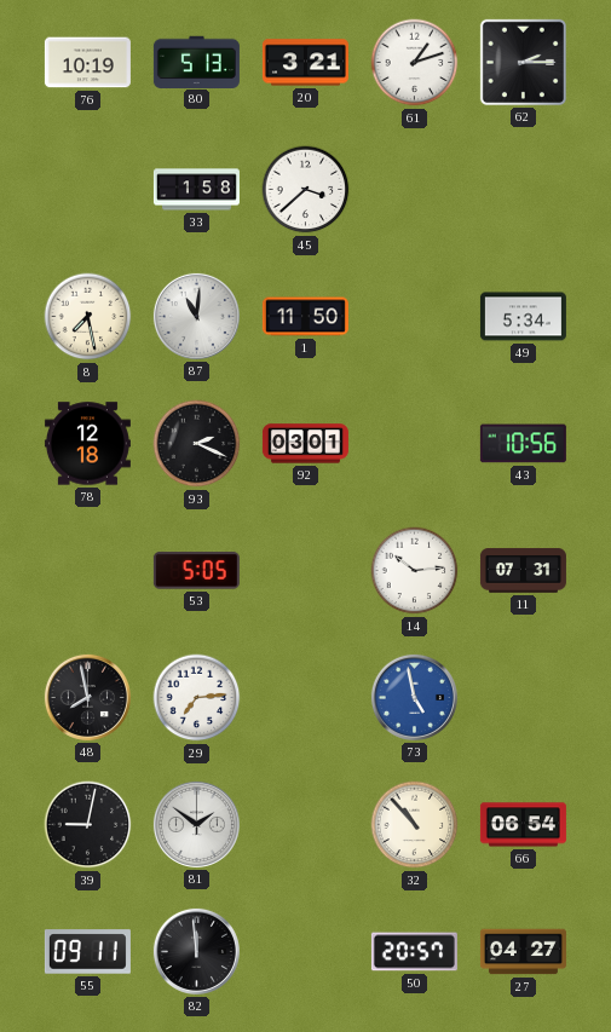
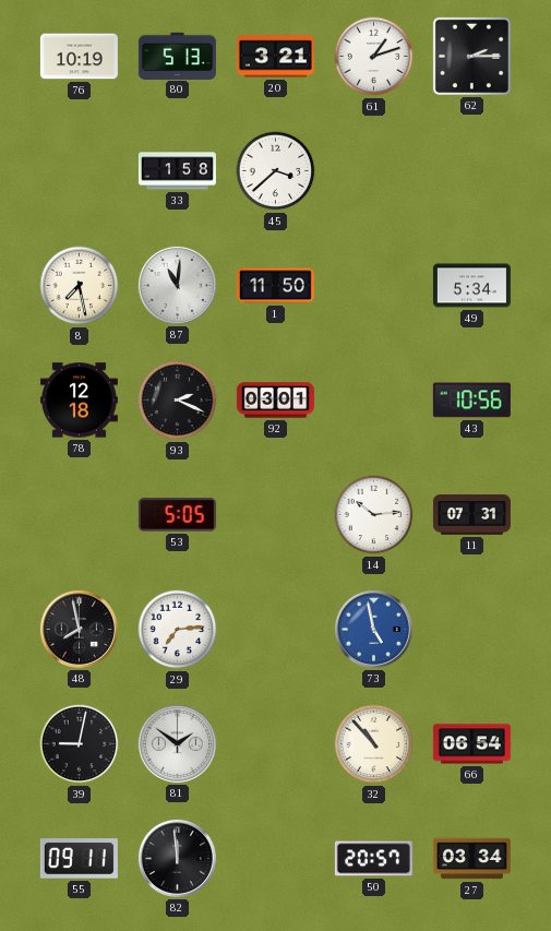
27: 04:27 -> 03:34 (471, 859)
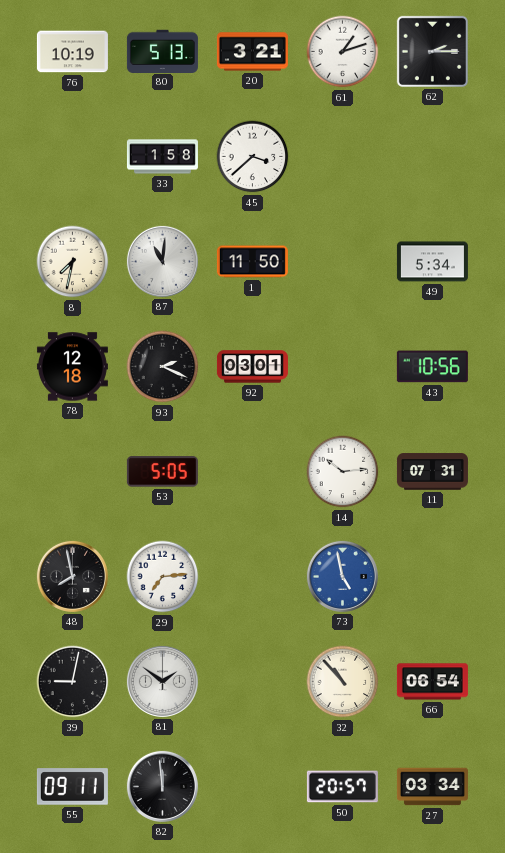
8: 7:28 -> 7:32 (73, 262)
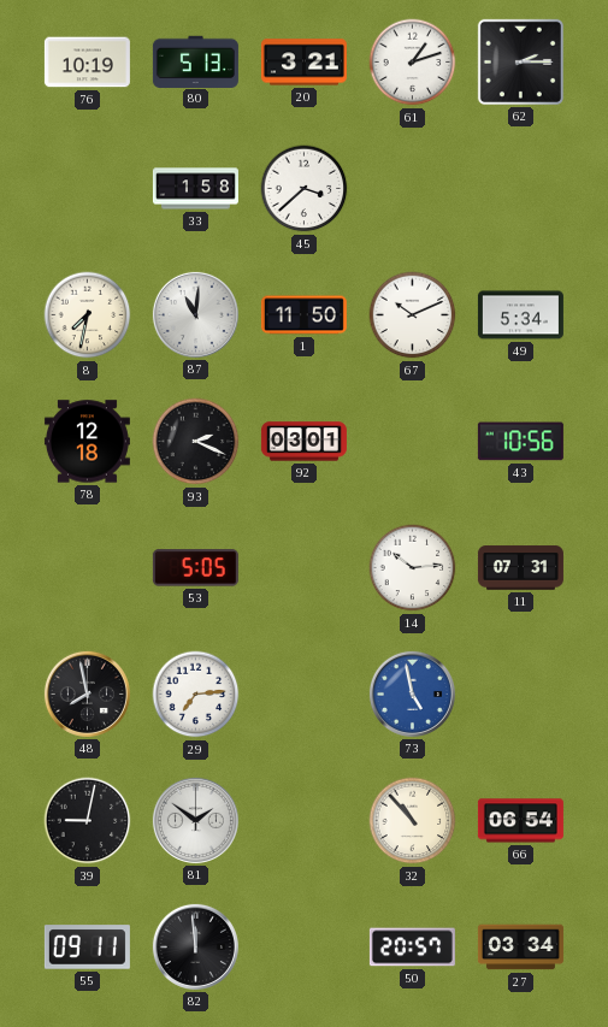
67: none -> 10:11 (413, 315)
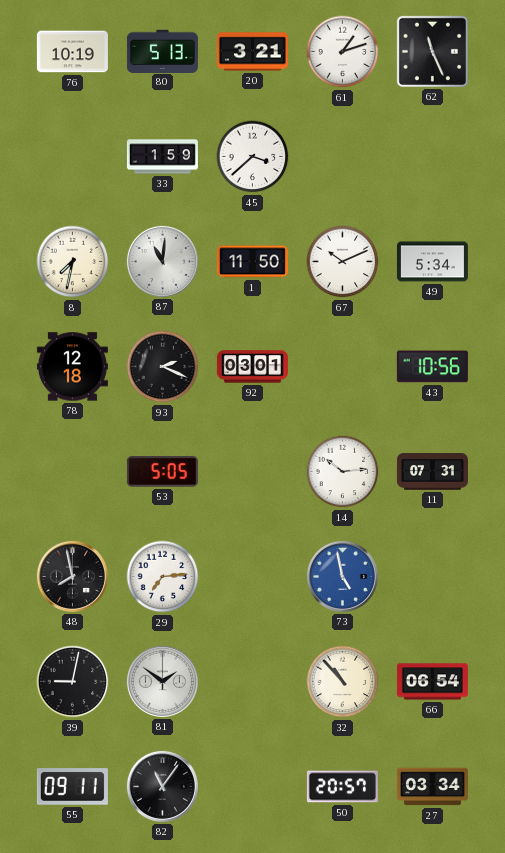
62: 2:15 -> 11:26 (432, 51)
33: 1:58 -> 1:59 (162, 157)
82: 11:59 -> 11:06 (162, 786)
